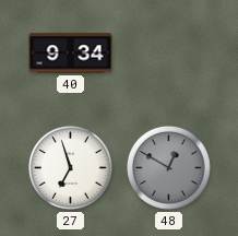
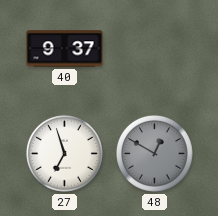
40: 9:34 -> 9:37 (65, 49)
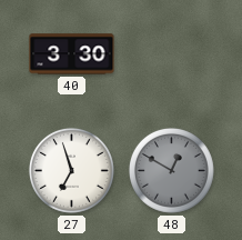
40: 9:37 -> 3:30 (72, 54)
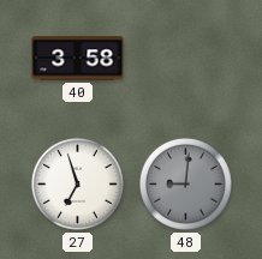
40: 3:30 -> 3:58 (78, 59)
48: 12:50 -> 9:01 (185, 183)
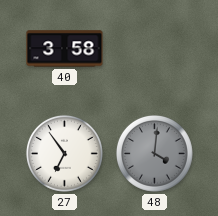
27: 6:57 -> 6:54 (64, 153)
48: 9:01 -> 4:01 (154, 153)
